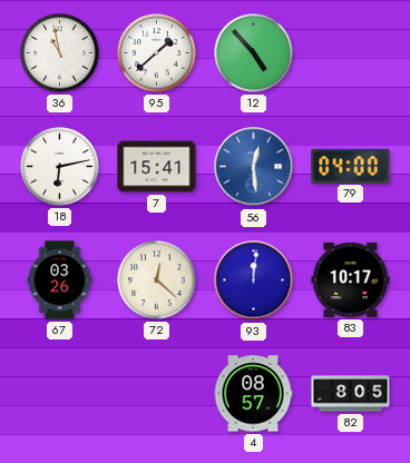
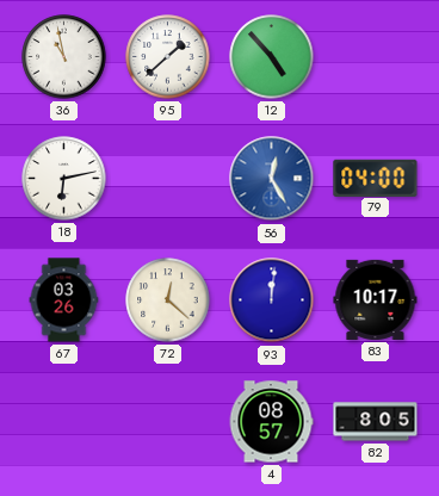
7: 15:41 -> none (157, 167)
56: 12:29 -> 12:25 (272, 179)
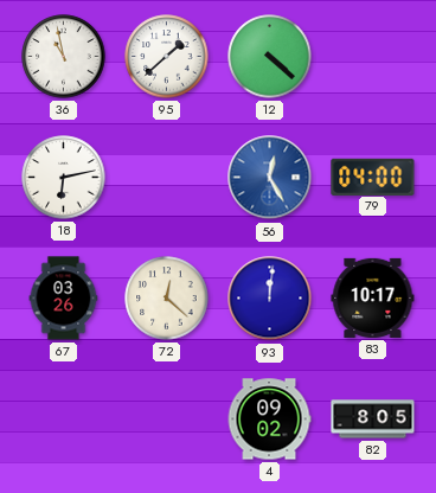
12: 4:53 -> 4:22 (270, 57)
4: 08:57 -> 09:02 (269, 420)
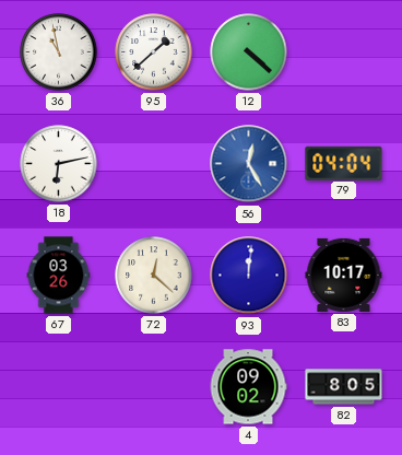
79: 04:00 -> 04:04 (344, 163)
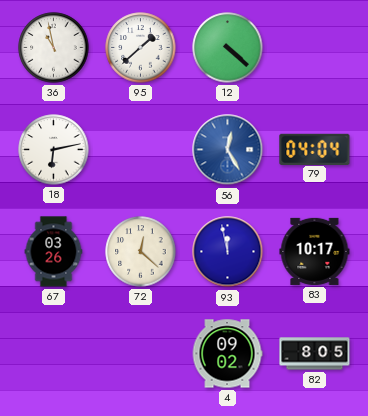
93: 12:01 -> 11:58 (228, 252)
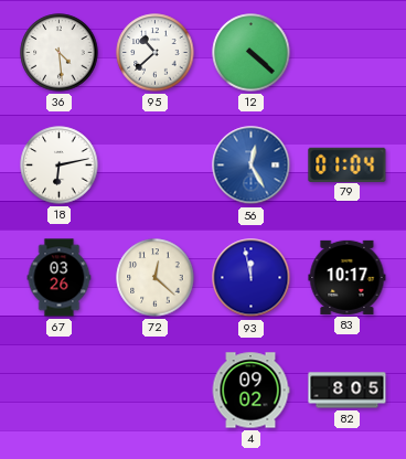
36: 10:58 -> 4:29 (60, 53)
95: 1:38 -> 10:38 (156, 53)
79: 04:04 -> 01:04 (348, 164)
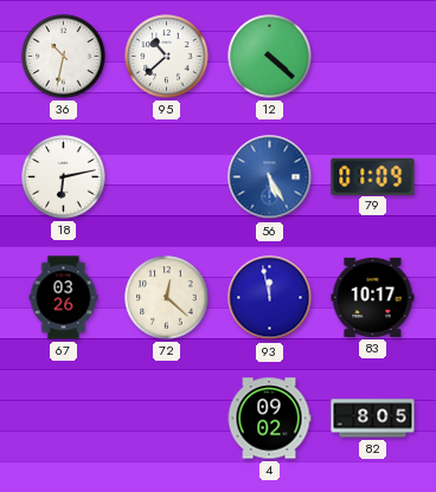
36: 4:29 -> 10:32 (64, 57)
56: 12:25 -> 5:25 (270, 177)
79: 01:04 -> 01:09 (373, 176)
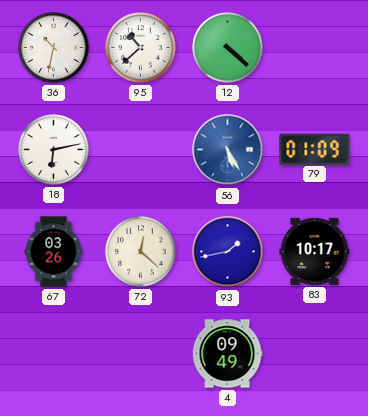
93: 11:58 -> 1:43 (228, 252)
4: 09:02 -> 09:49 (227, 354)
82: 8:05 -> none (373, 419)
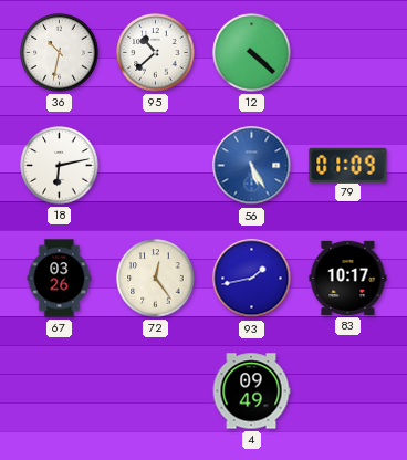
72: 12:22 -> 12:24 (156, 279)
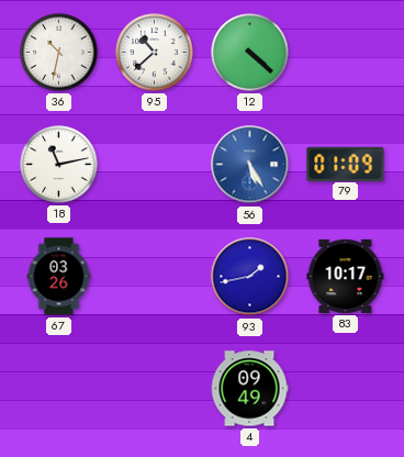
18: 6:13 -> 11:13 (59, 165)
72: 12:24 -> none (156, 279)
